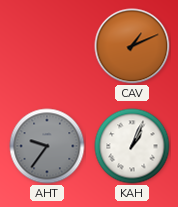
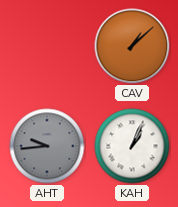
CAV: 1:11 -> 1:08 (132, 46)
AHT: 9:36 -> 9:44 (47, 146)
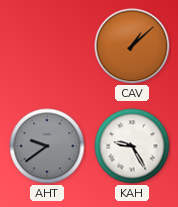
AHT: 9:44 -> 9:39 (47, 146)
KAH: 1:04 -> 9:25 (132, 146)
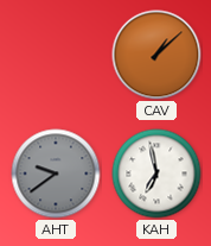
KAH: 9:25 -> 6:58 (156, 174)
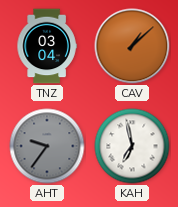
TNZ: none -> 03:04 (47, 46)
AHT: 9:39 -> 9:36 (47, 146)
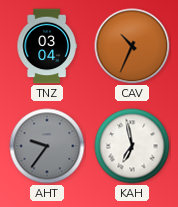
CAV: 1:08 -> 10:34 (132, 46)
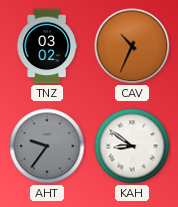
TNZ: 03:04 -> 03:02 (47, 46)
KAH: 6:58 -> 8:51 (132, 146)
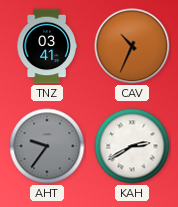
TNZ: 03:02 -> 03:41 (47, 46)
KAH: 8:51 -> 2:40 (132, 146)
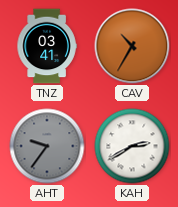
CAV: 10:34 -> 10:35 (132, 46)
